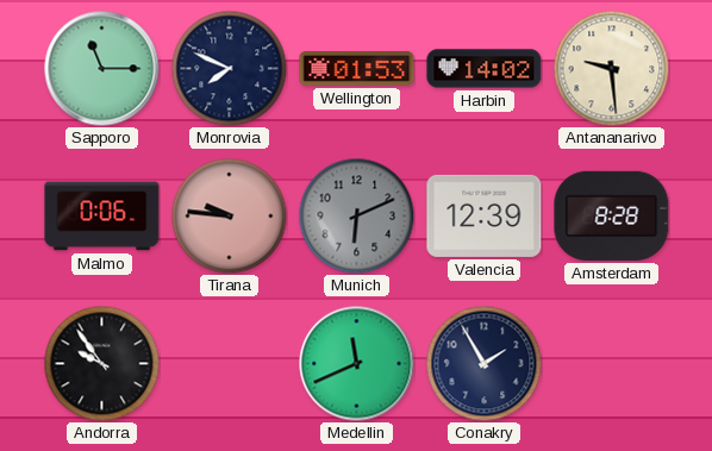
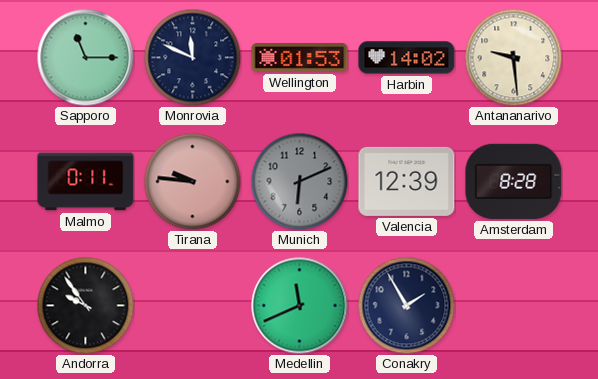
Monrovia: 7:49 -> 11:49 (192, 57)
Malmo: 0:06 -> 0:11 (86, 182)
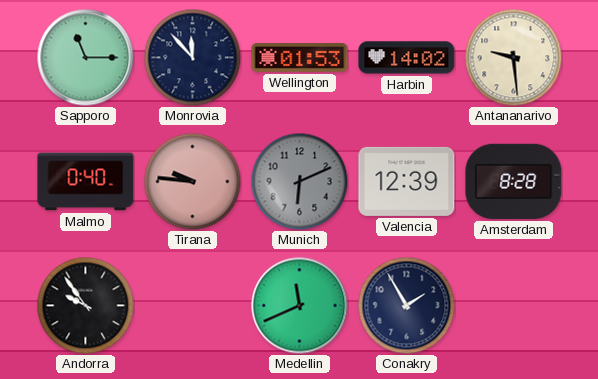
Monrovia: 11:49 -> 11:53 (192, 57)
Malmo: 0:11 -> 0:40 (86, 182)
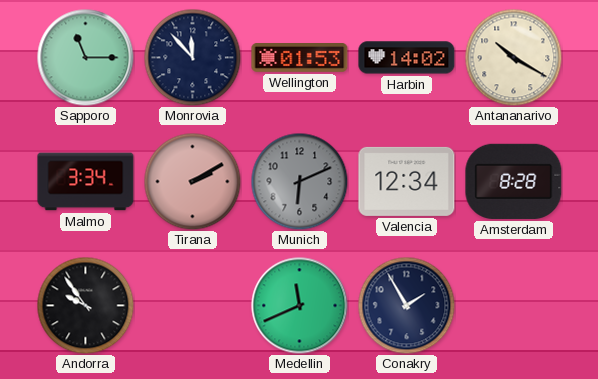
Antananarivo: 9:29 -> 10:20 (513, 57)
Malmo: 0:40 -> 3:34 (86, 182)
Tirana: 9:46 -> 2:10 (192, 181)
Valencia: 12:39 -> 12:34 (407, 181)
